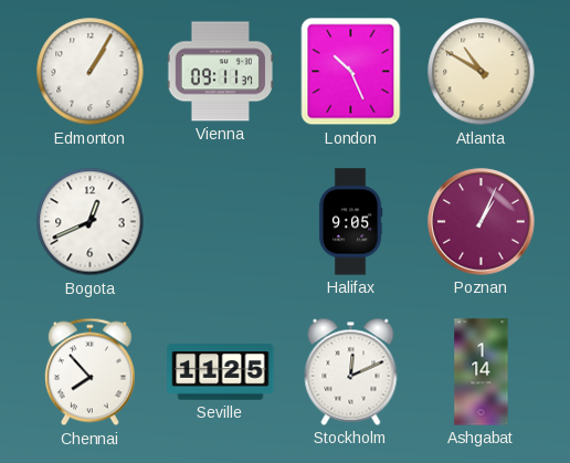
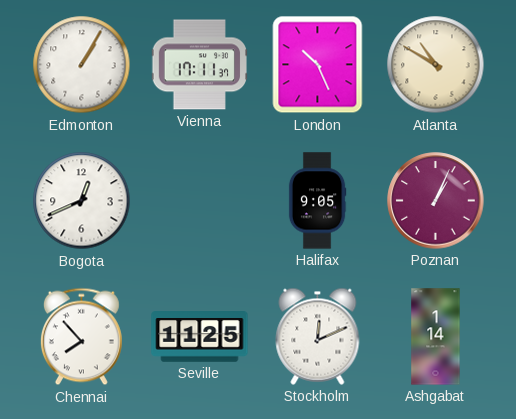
Vienna: 09:11 -> 17:11 (200, 65)
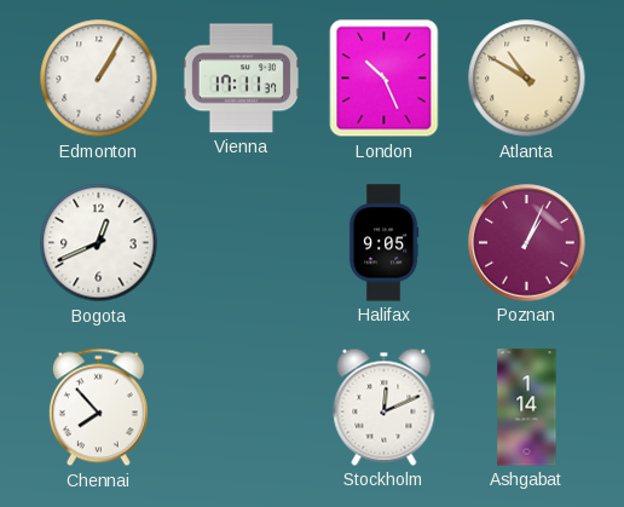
Seville: 11:25 -> none (200, 337)
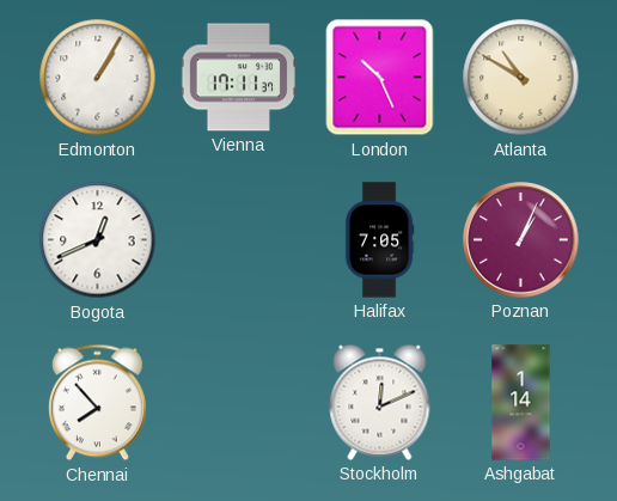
Halifax: 9:05 -> 7:05 (379, 240)
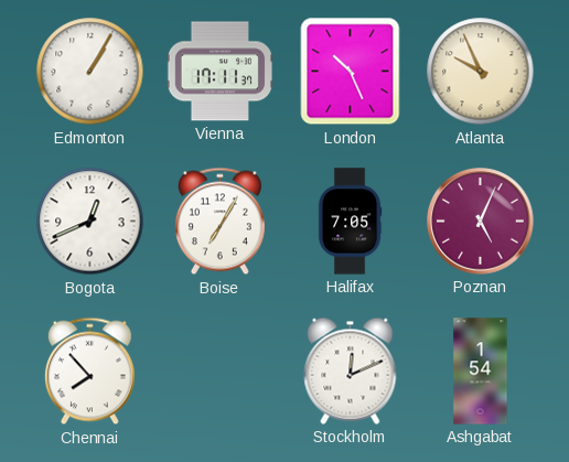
Atlanta: 10:50 -> 9:56 (481, 72)
Boise: none -> 7:05 (219, 222)
Poznan: 1:04 -> 5:04 (481, 222)
Ashgabat: 1:14 -> 1:54 (481, 372)
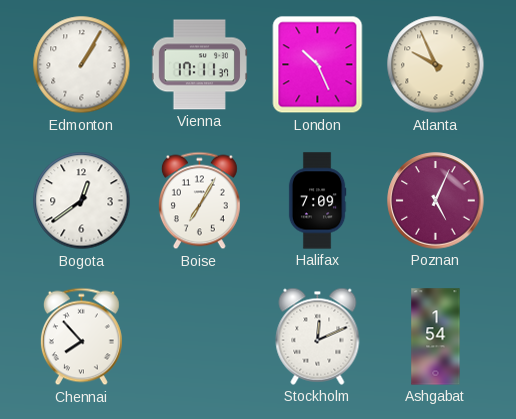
Bogota: 12:41 -> 12:39 (82, 201)
Halifax: 7:05 -> 7:09 (317, 201)
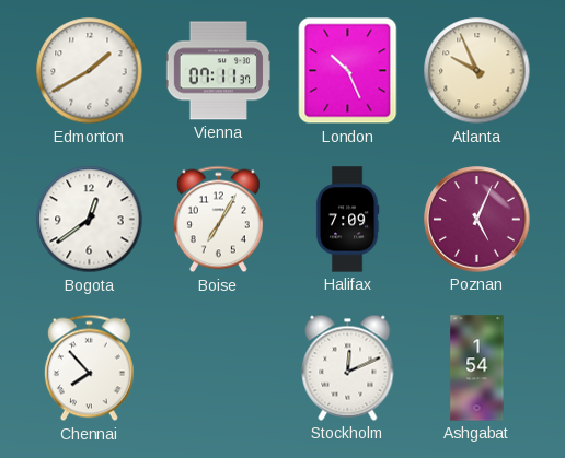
Edmonton: 1:05 -> 1:40 (90, 71)
Vienna: 17:11 -> 07:11 (219, 71)
